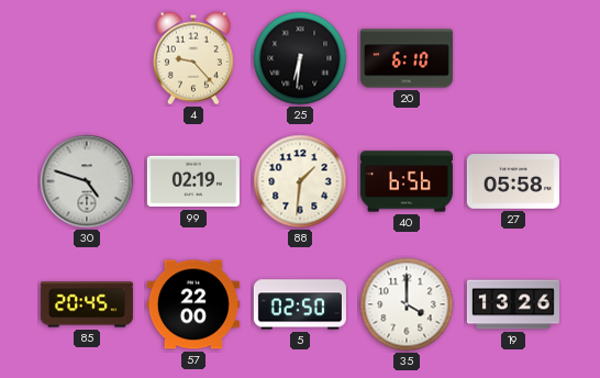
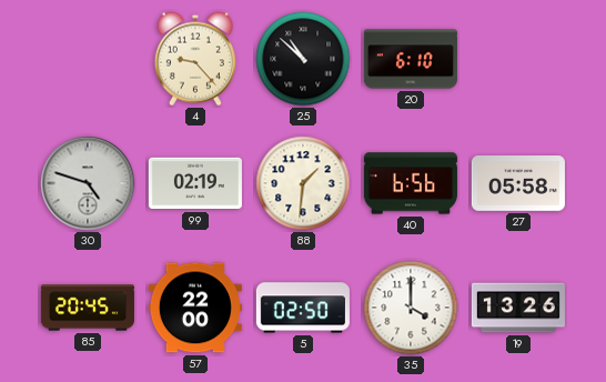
25: 6:31 -> 10:52 (303, 59)
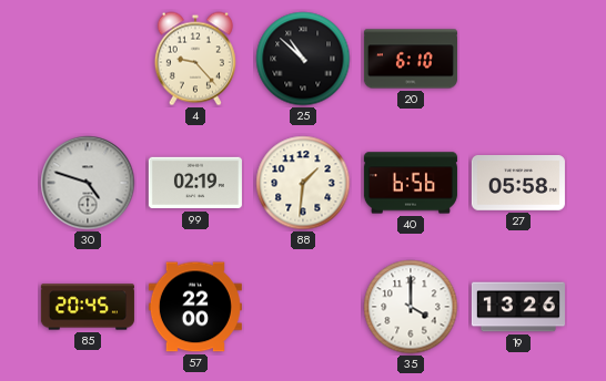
5: 02:50 -> none (303, 308)
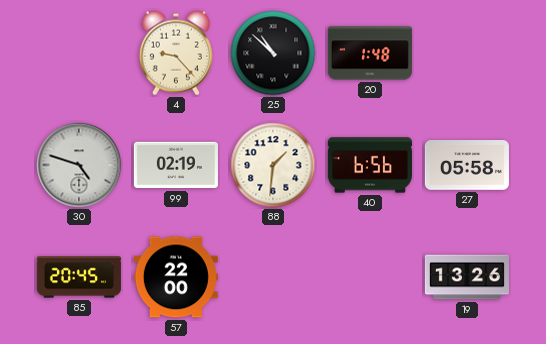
20: 6:10 -> 1:48 (370, 53)
35: 4:00 -> none (411, 307)
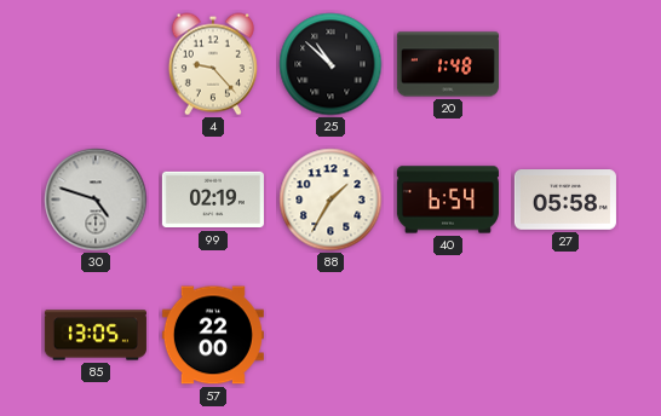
88: 1:31 -> 1:35 (330, 200)
40: 6:56 -> 6:54 (448, 200)
85: 20:45 -> 13:05 (96, 335)
19: 13:26 -> none (467, 277)
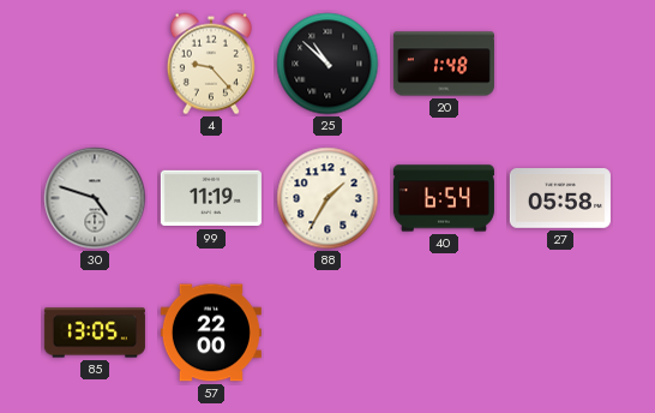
99: 02:19 -> 11:19 (211, 198)
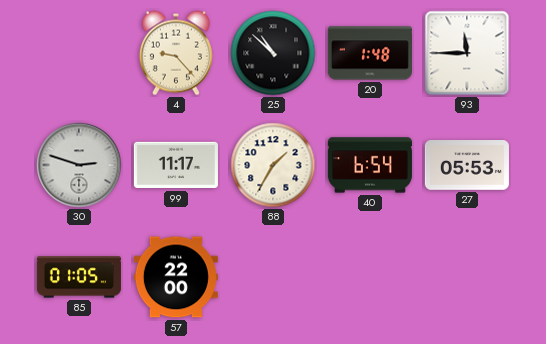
93: none -> 11:45 (467, 53)
30: 4:48 -> 2:48 (79, 165)
99: 11:19 -> 11:17 (176, 165)
27: 05:58 -> 05:53 (467, 166)
85: 13:05 -> 01:05 (79, 277)
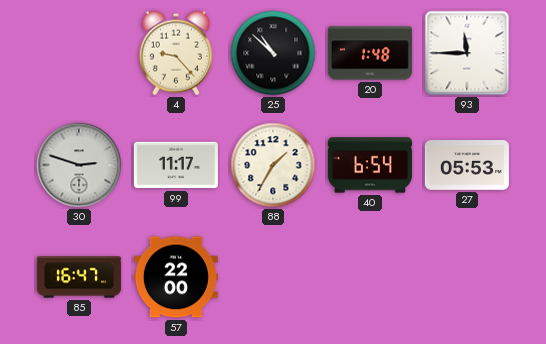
85: 01:05 -> 16:47 (79, 277)
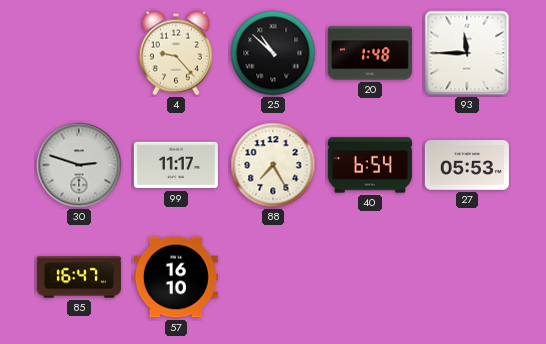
88: 1:35 -> 7:25 (273, 165)
57: 22:00 -> 16:10 (176, 277)
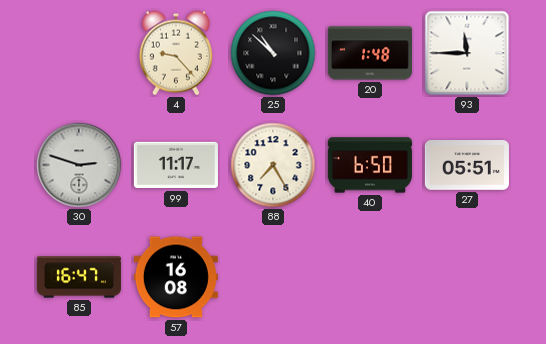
40: 6:54 -> 6:50 (370, 165)
27: 05:53 -> 05:51 (467, 166)
57: 16:10 -> 16:08 (176, 277)
